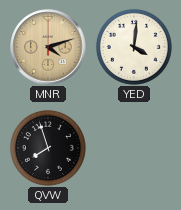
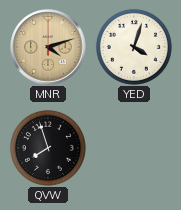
YED: 4:01 -> 4:03 (134, 47)
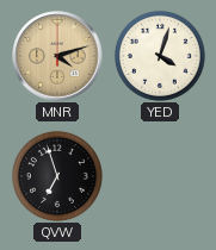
QVW: 7:57 -> 6:57 (57, 176)
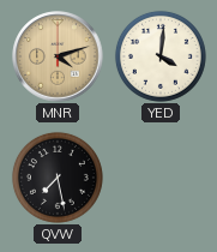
YED: 4:03 -> 4:01 (161, 56)
QVW: 6:57 -> 7:28 (58, 178)
